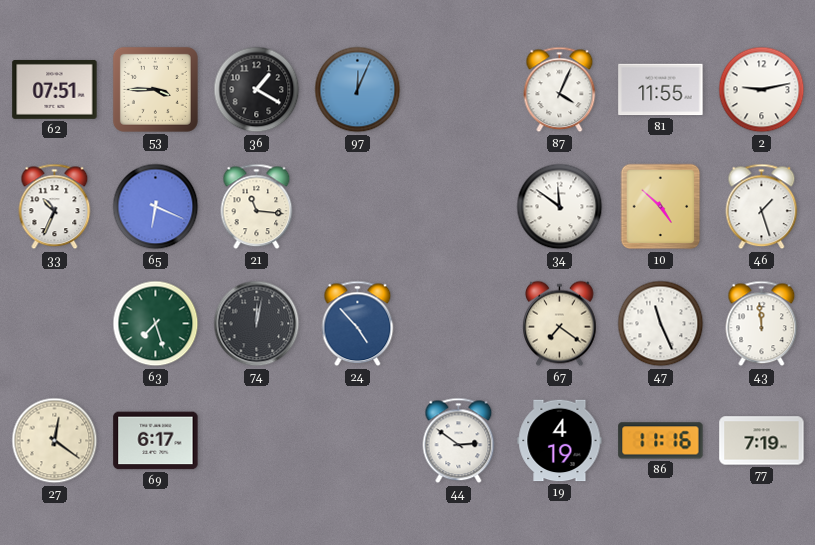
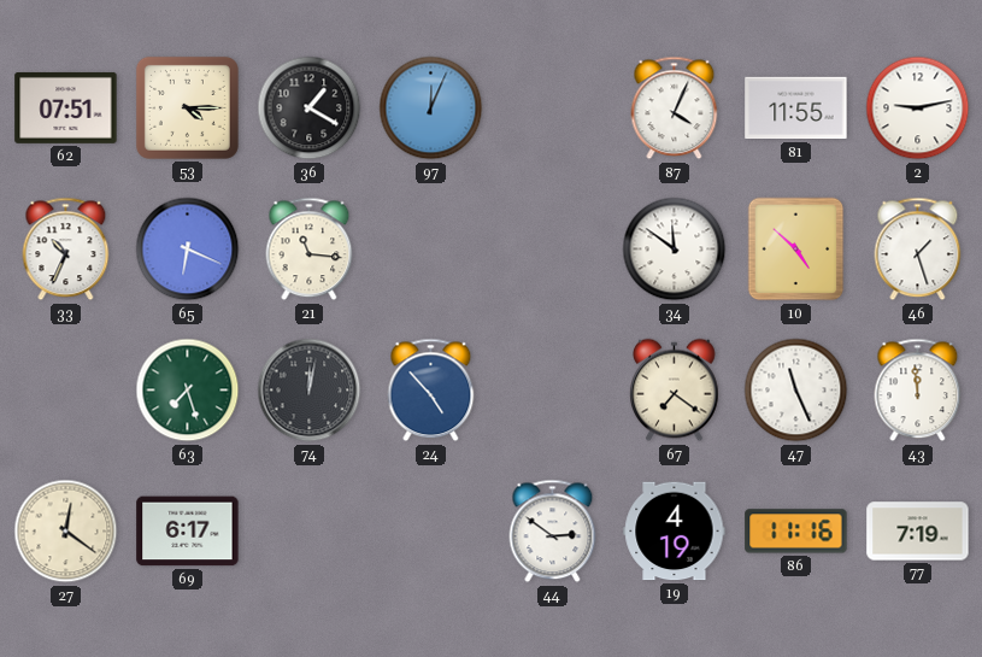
53: 3:45 -> 4:15 (187, 107)
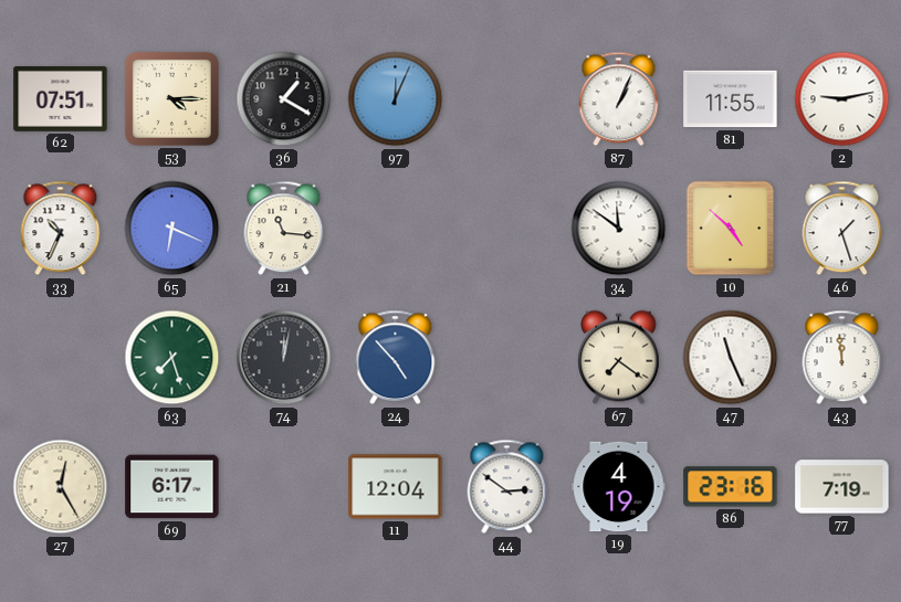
87: 4:04 -> 1:04 (619, 99)
27: 12:21 -> 12:25 (61, 487)
11: none -> 12:04 (396, 487)
86: 11:16 -> 23:16 (731, 487)
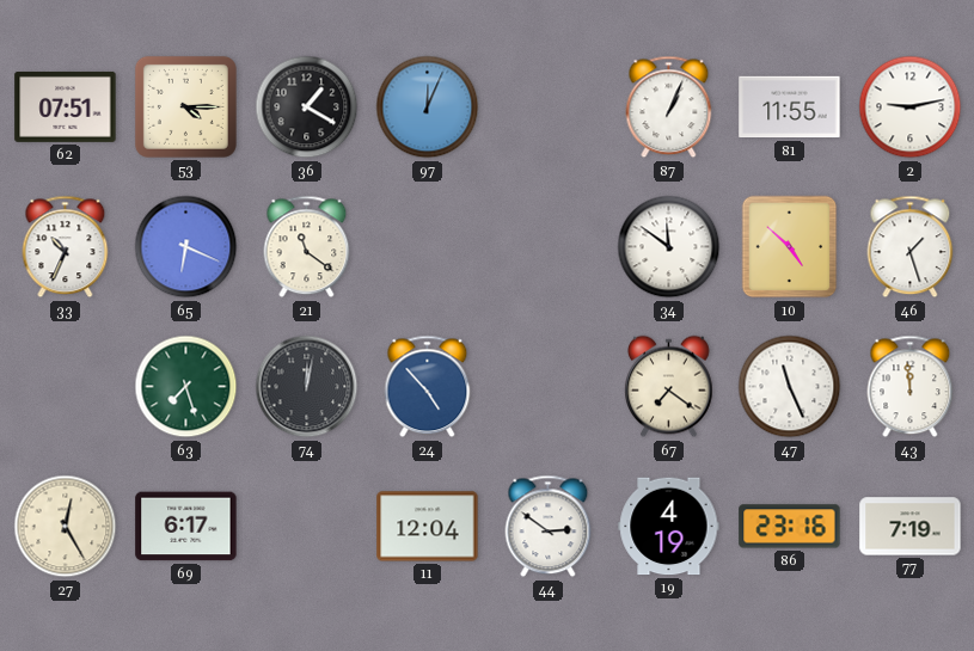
21: 11:16 -> 11:21 (307, 247)
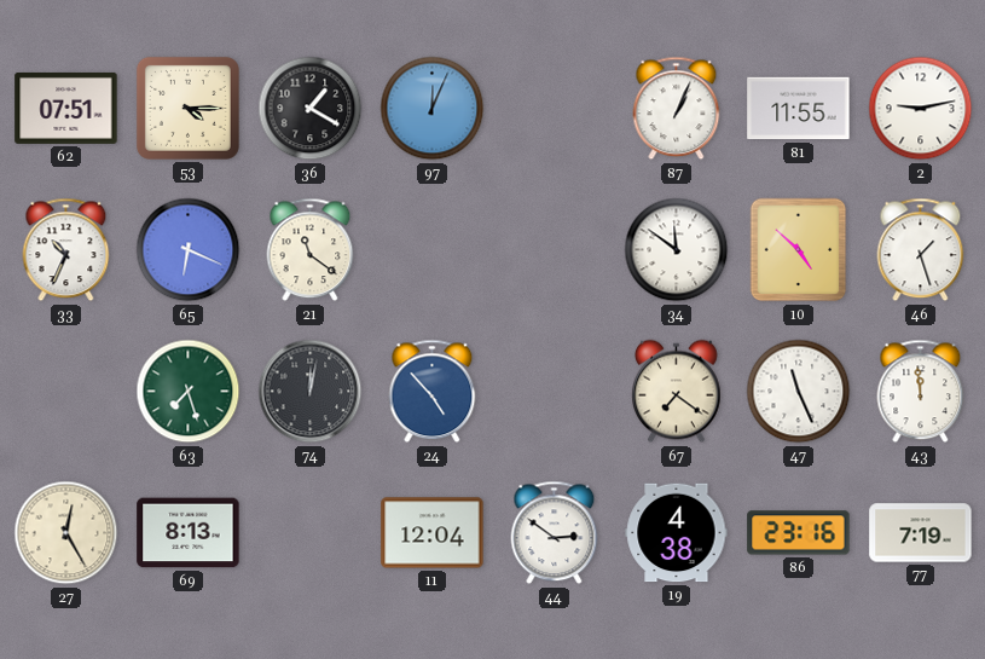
69: 6:17 -> 8:13 (189, 533)
19: 4:19 -> 4:38 (677, 533)
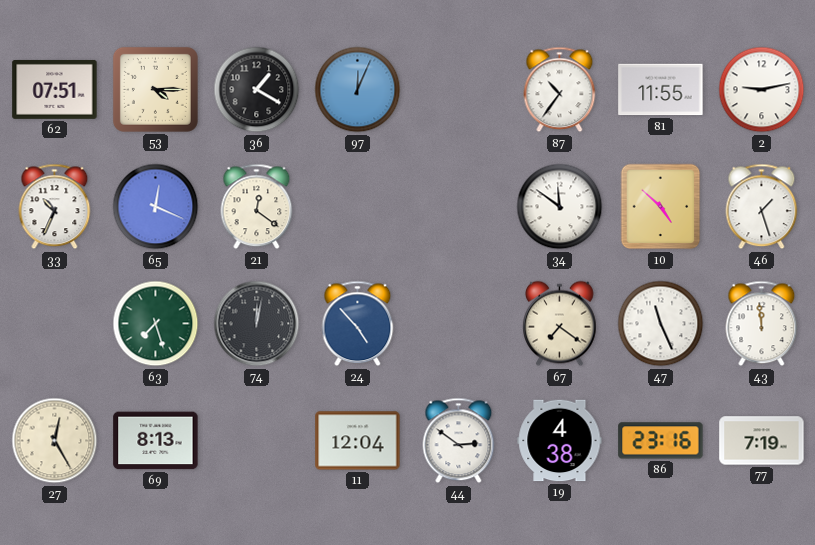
87: 1:04 -> 10:36 (560, 90)
65: 6:19 -> 12:19 (156, 207)
21: 11:21 -> 12:21 (257, 207)
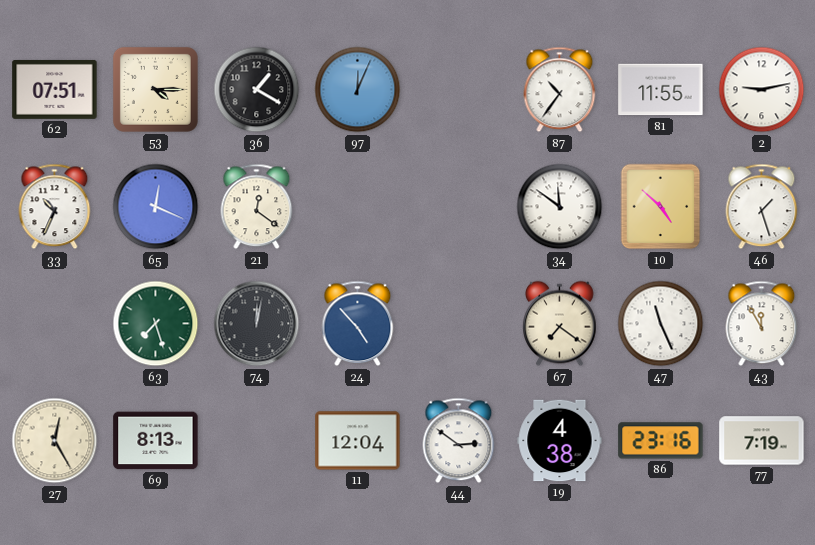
43: 11:59 -> 11:55 (762, 324)
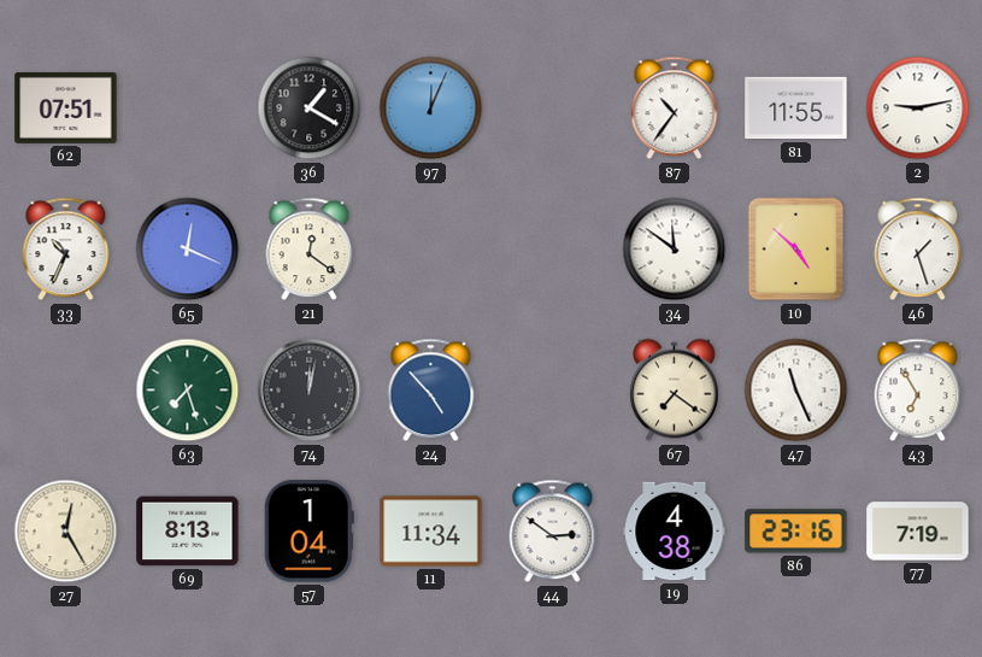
53: 4:15 -> none (155, 89)
43: 11:55 -> 6:55 (918, 391)
57: none -> 1:04 (308, 532)
11: 12:04 -> 11:34 (431, 532)
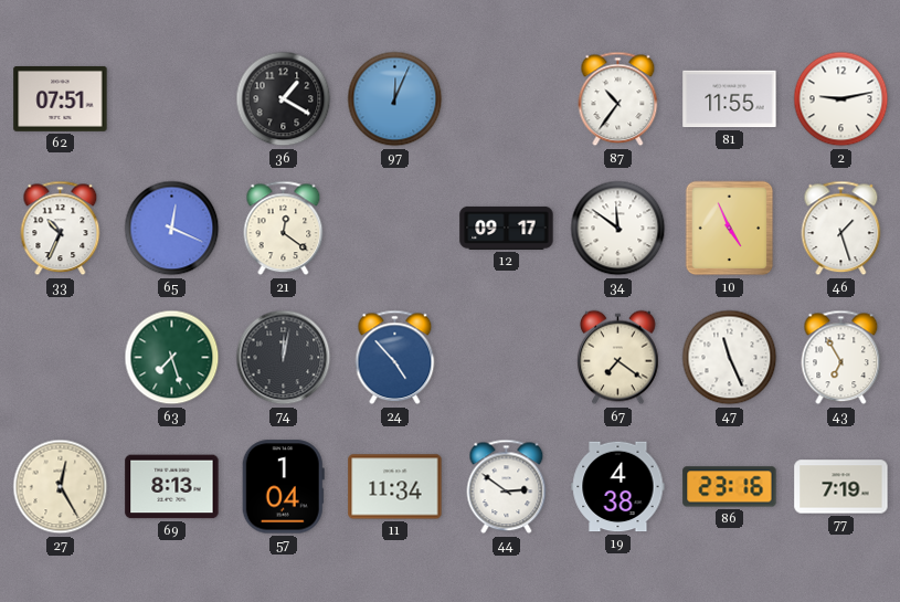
12: none -> 09:17 (507, 228)
10: 4:52 -> 4:56 (730, 229)
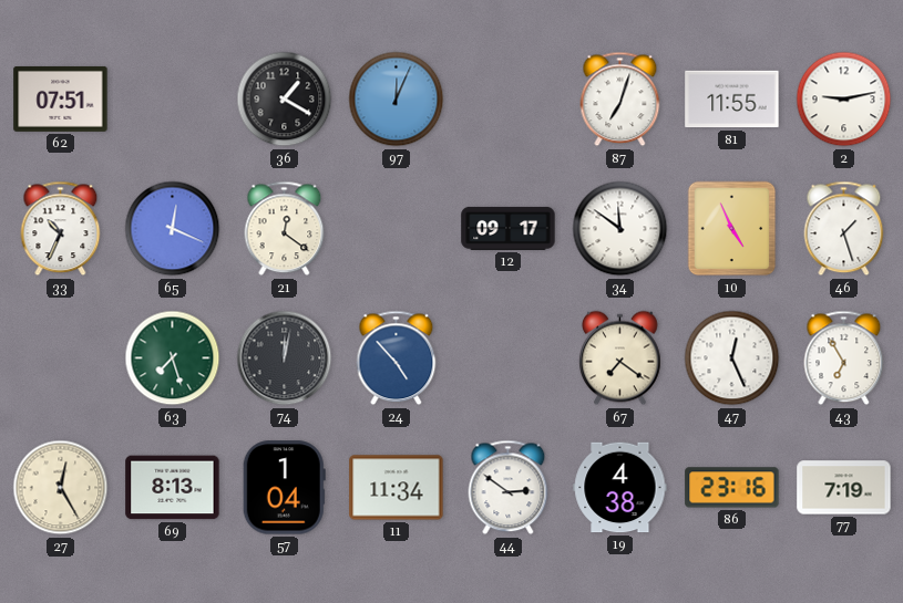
87: 10:36 -> 7:03 (620, 100)
47: 11:26 -> 12:26 (732, 358)
